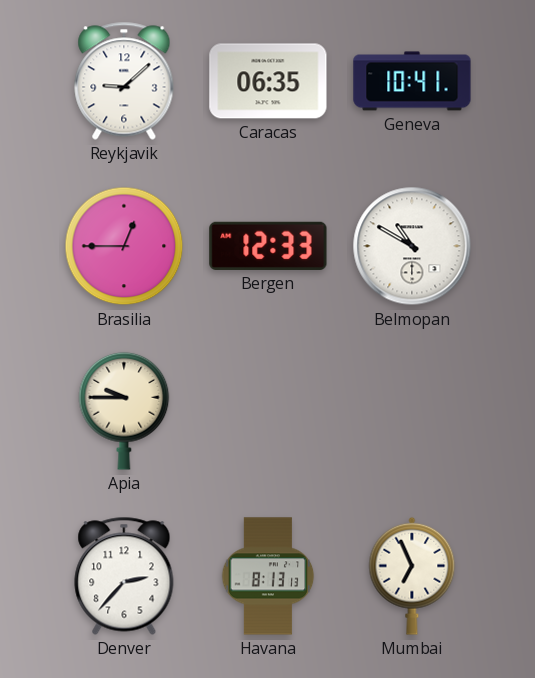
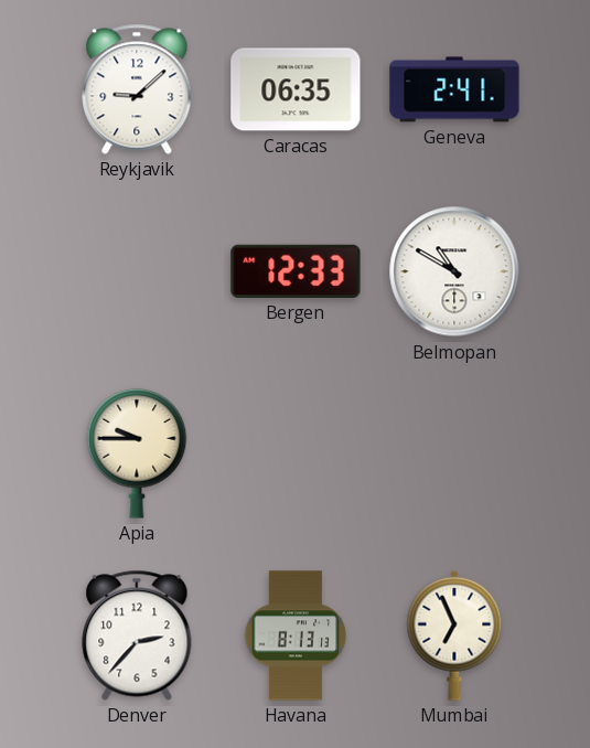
Geneva: 10:41 -> 2:41 (454, 89)
Brasilia: 12:45 -> none (124, 246)
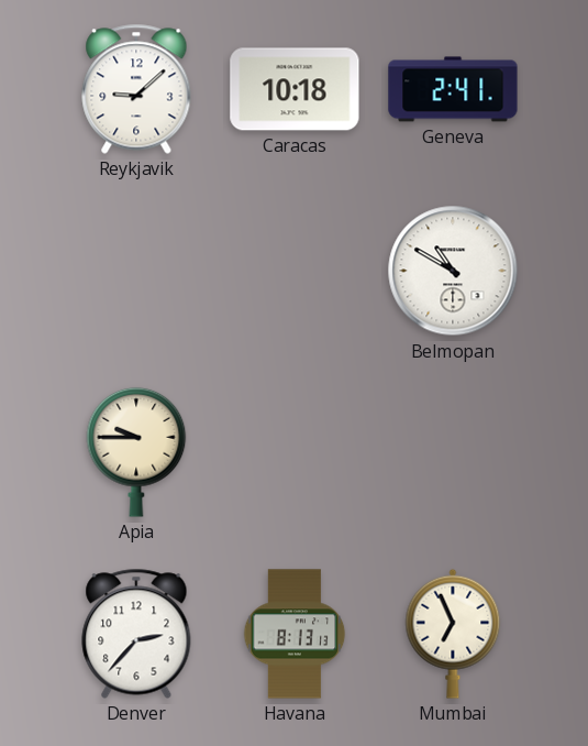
Caracas: 06:35 -> 10:18 (295, 89)
Bergen: 12:33 -> none (296, 271)
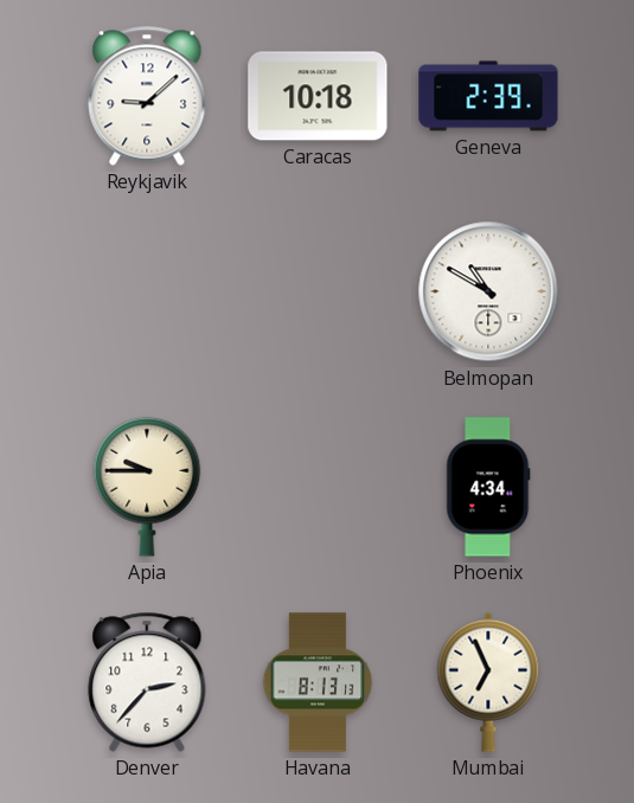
Geneva: 2:41 -> 2:39 (488, 96)
Phoenix: none -> 4:34 (488, 487)
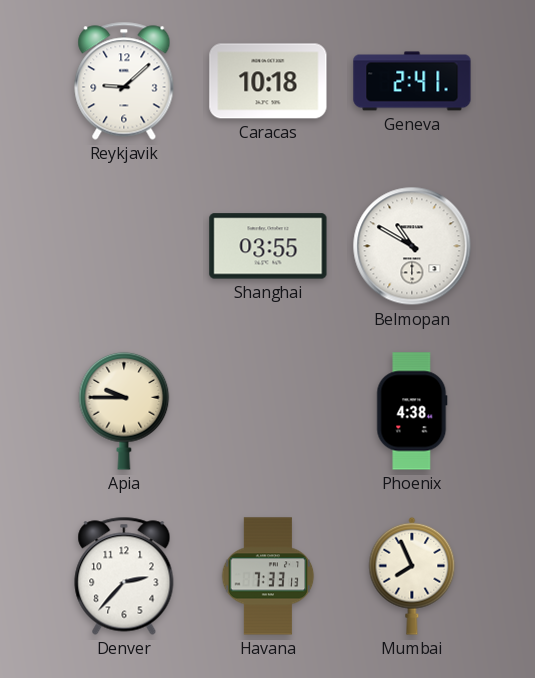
Geneva: 2:39 -> 2:41 (412, 81)
Shanghai: none -> 03:55 (268, 246)
Phoenix: 4:34 -> 4:38 (412, 411)
Havana: 8:13 -> 7:33 (268, 576)
Mumbai: 6:56 -> 7:56 (412, 576)
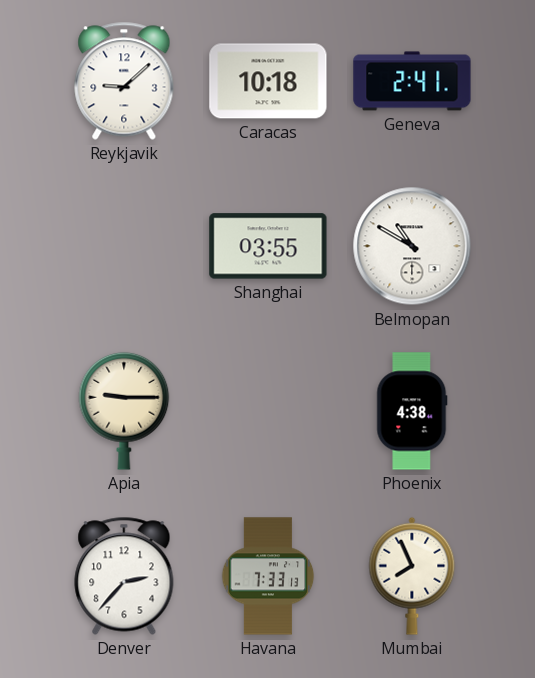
Apia: 9:45 -> 9:15 (124, 411)
